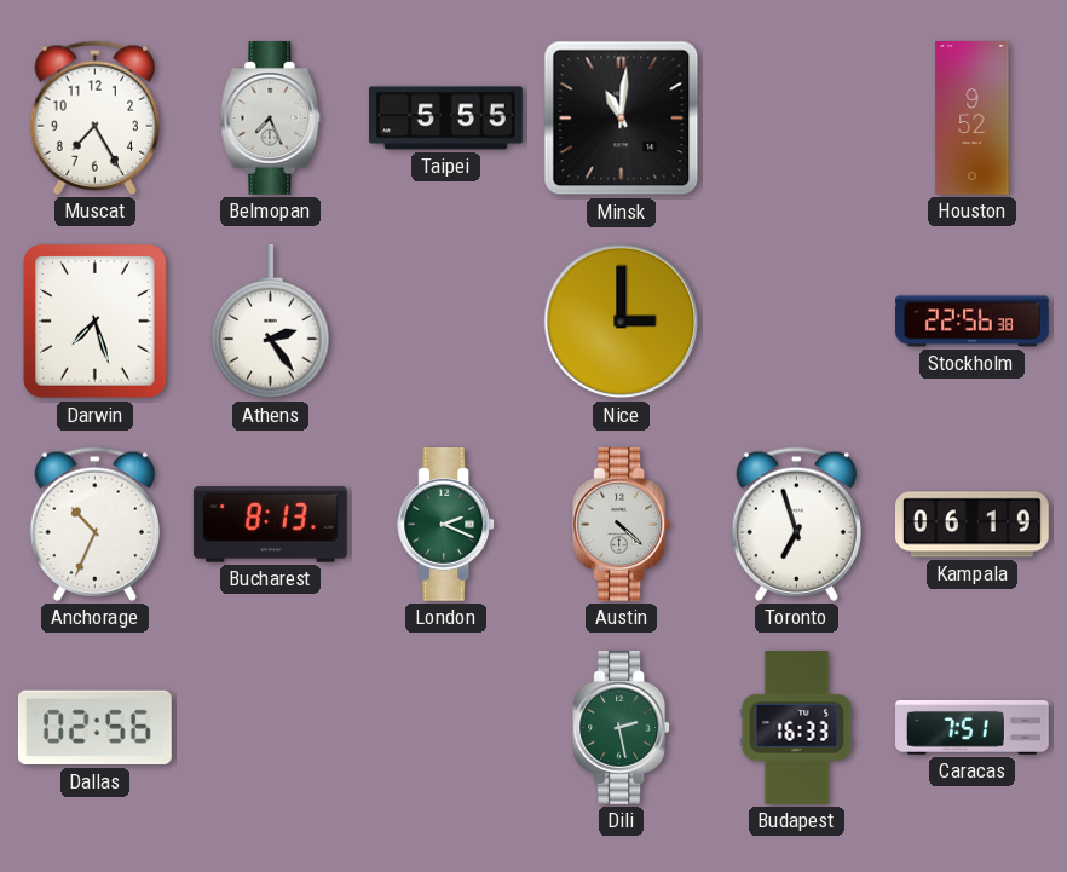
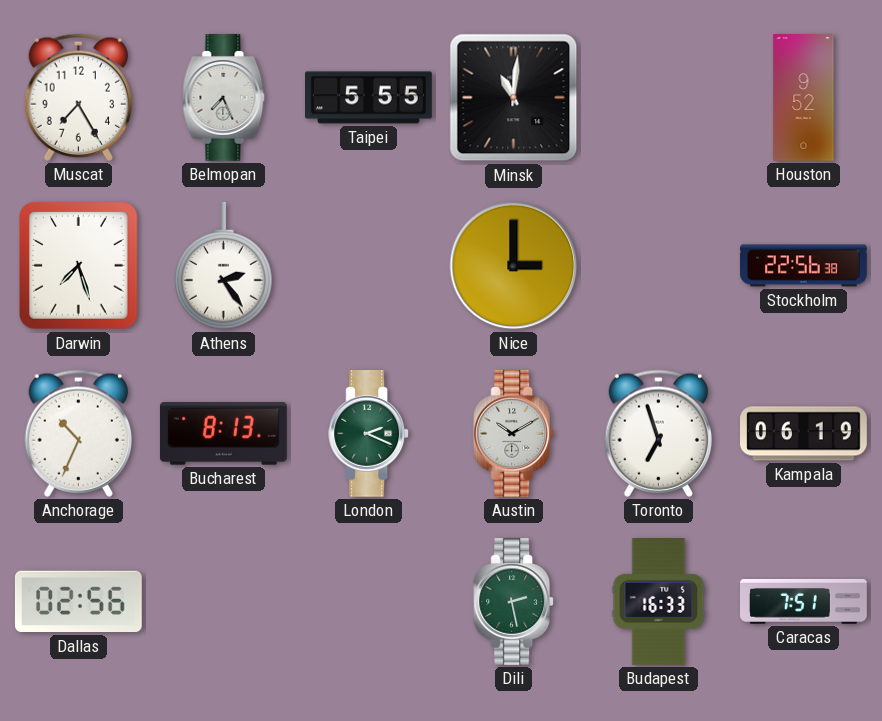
Austin: 4:22 -> 10:10 (514, 434)
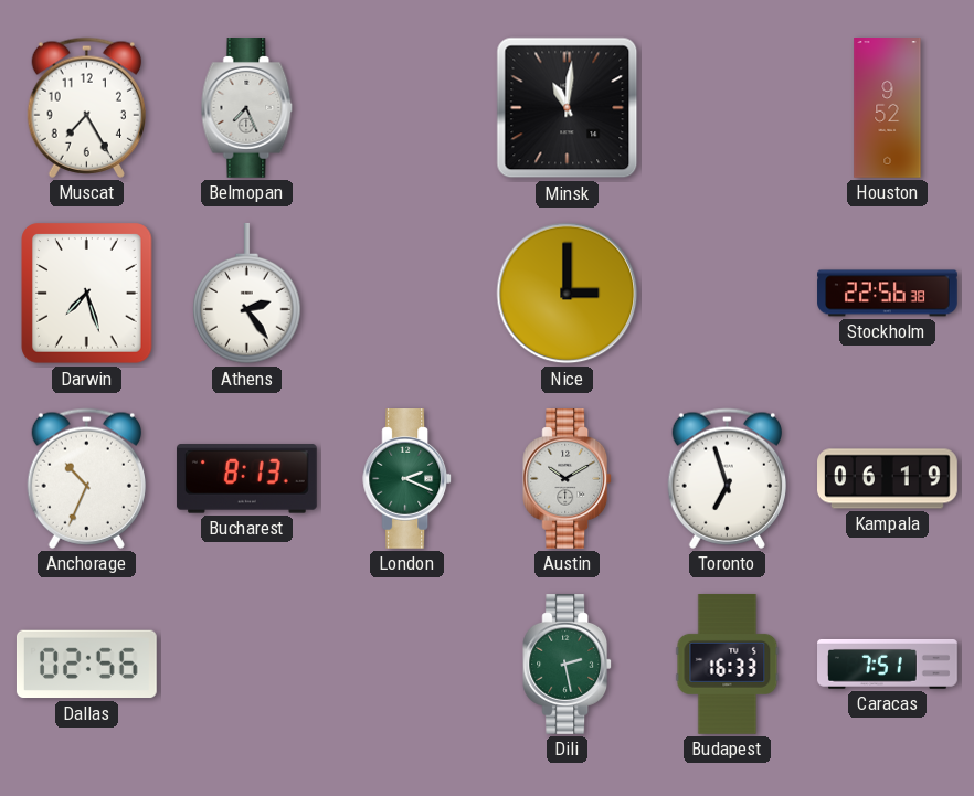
Taipei: 5:55 -> none (369, 98)
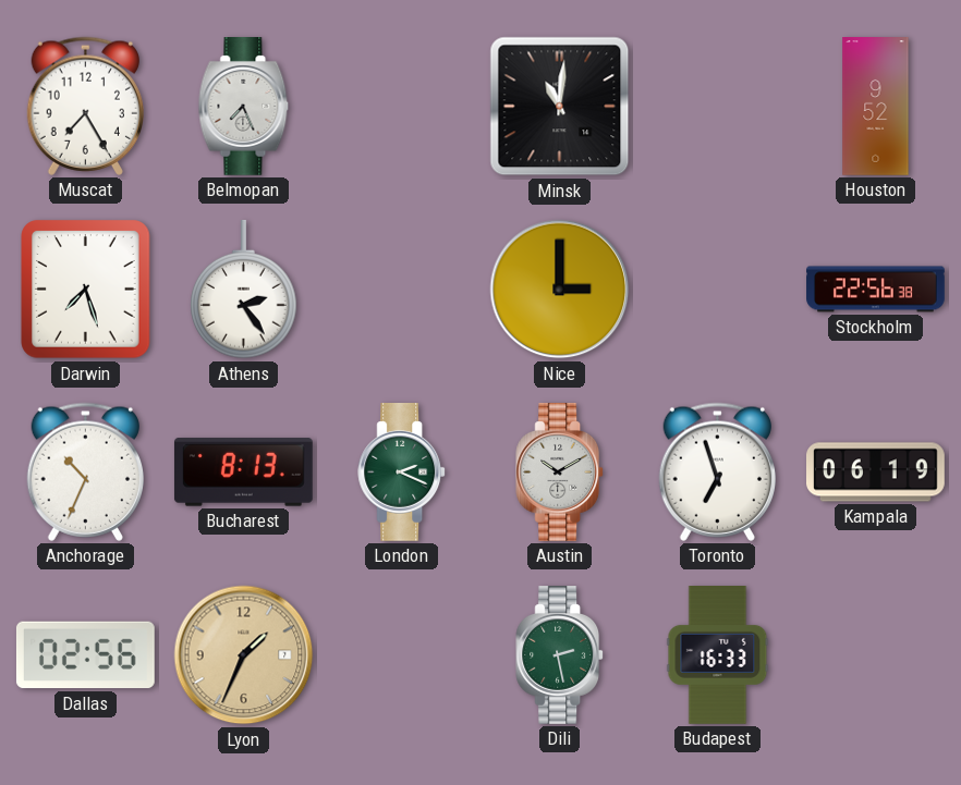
Lyon: none -> 1:34 (244, 655)
Caracas: 7:51 -> none (888, 664)
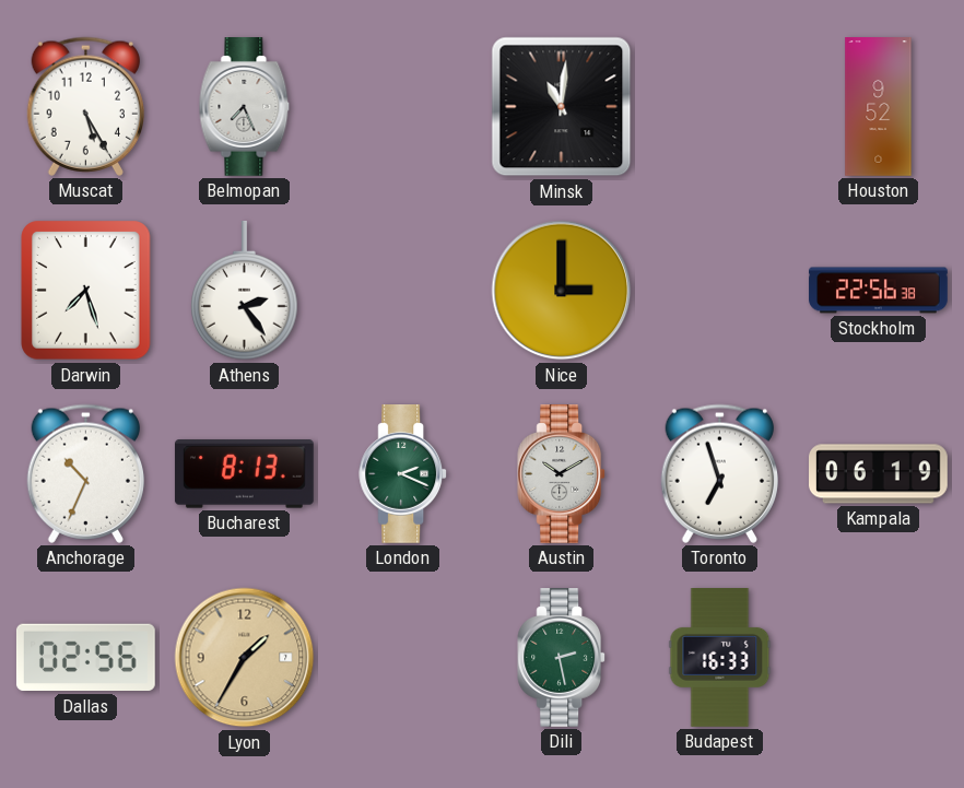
Muscat: 7:25 -> 5:25 (85, 106)
Lyon: 1:34 -> 1:35 (245, 658)
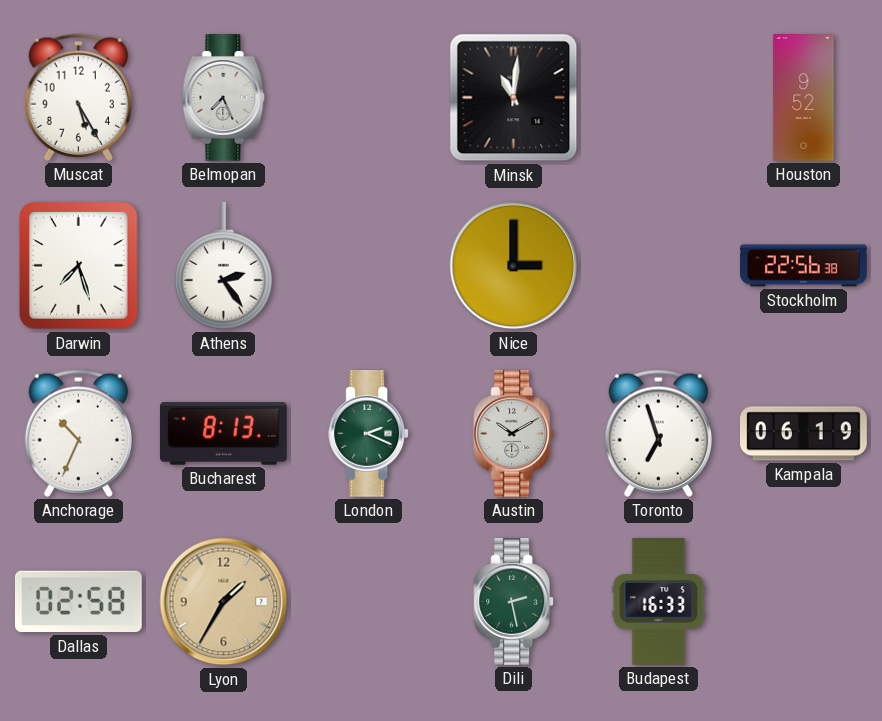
Dallas: 02:56 -> 02:58 (78, 602)
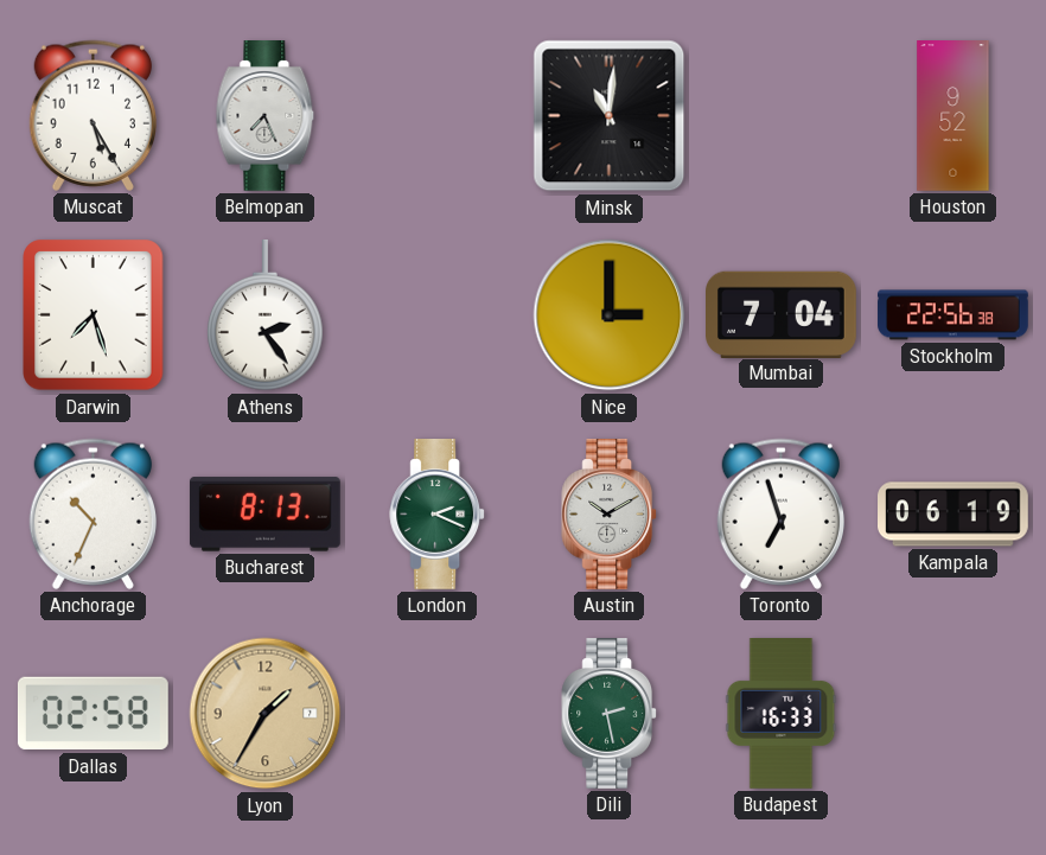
Mumbai: none -> 7:04 (782, 314)
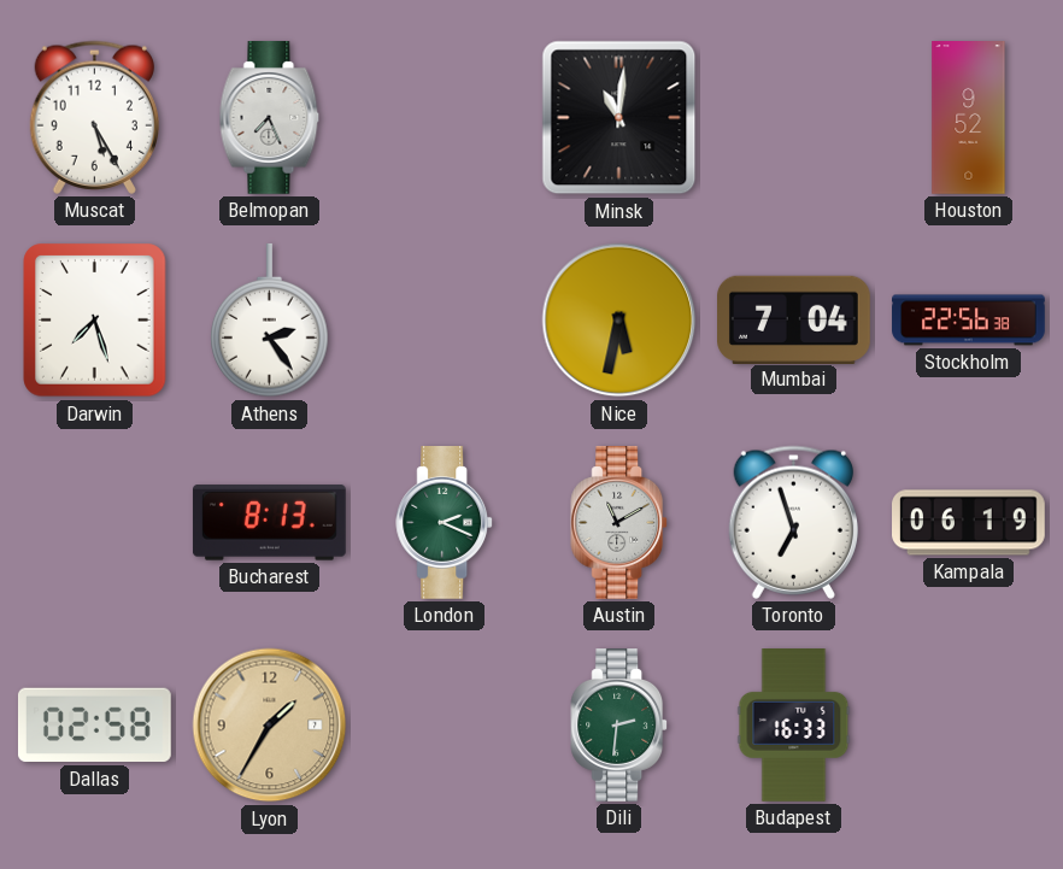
Nice: 3:00 -> 5:32 (619, 321)
Anchorage: 10:34 -> none (93, 513)
Austin: 10:10 -> 11:10 (619, 523)
Dili: 2:28 -> 2:31 (619, 726)
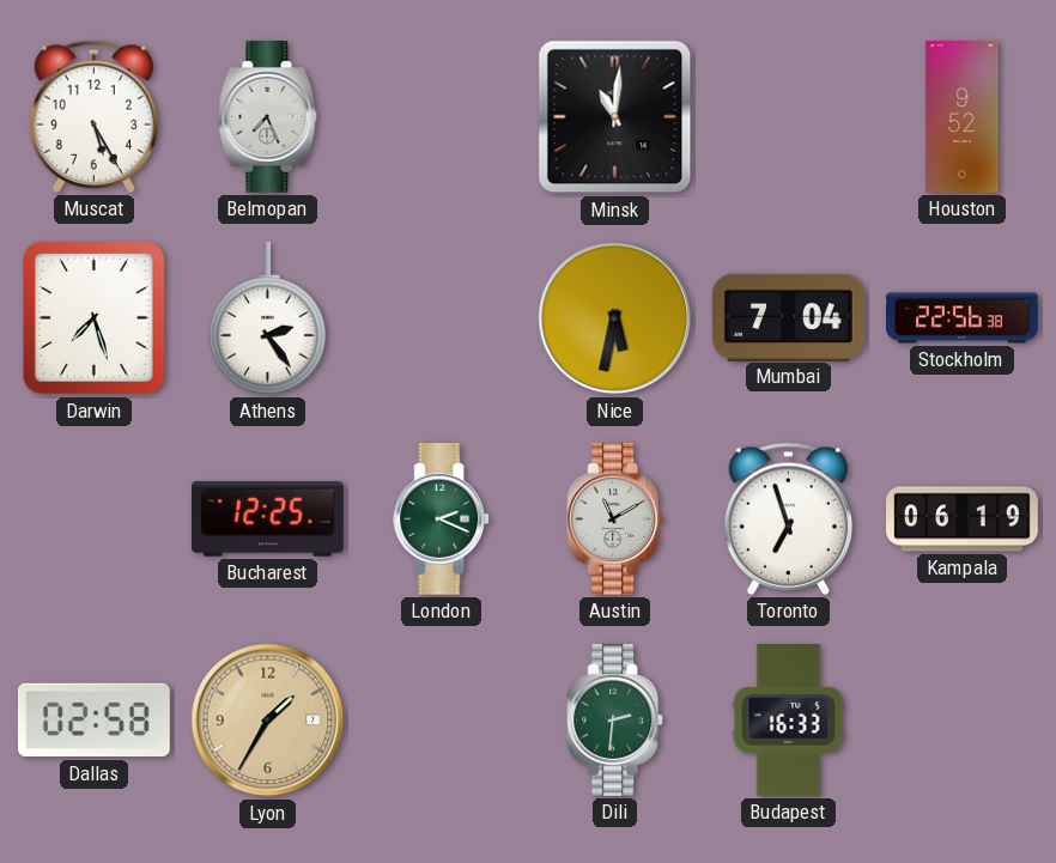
Bucharest: 8:13 -> 12:25 (267, 519)
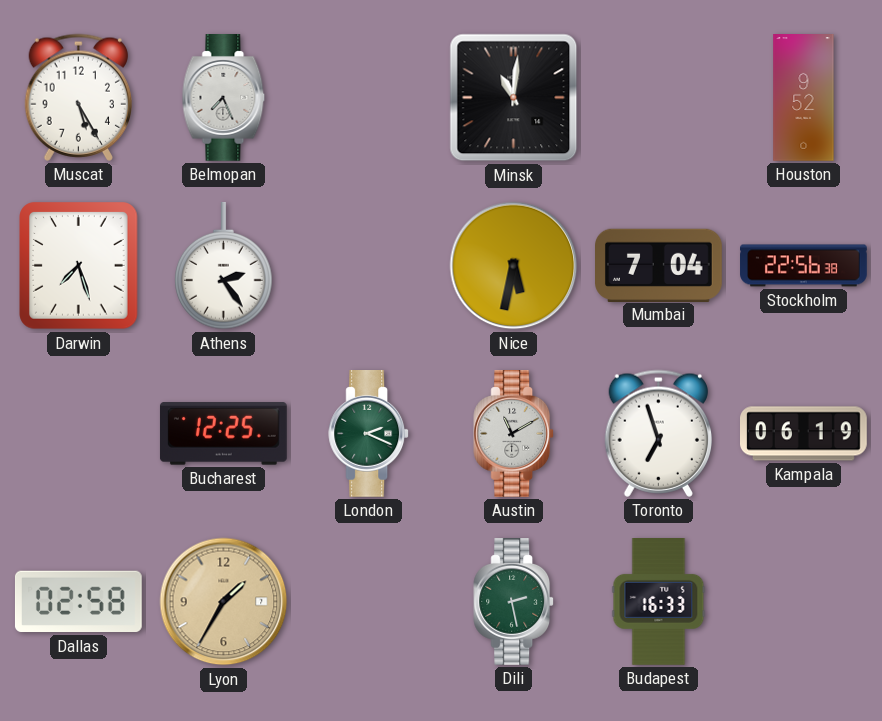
Dili: 2:31 -> 2:28 (514, 602)
